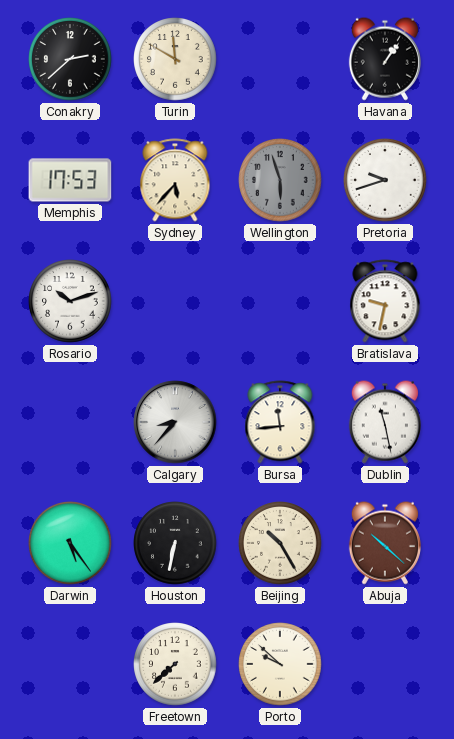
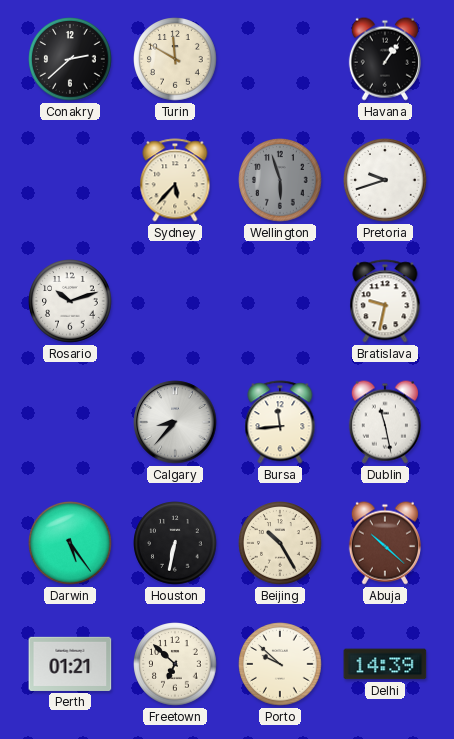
Memphis: 17:53 -> none (70, 180)
Perth: none -> 01:21 (70, 664)
Freetown: 7:38 -> 6:52 (175, 664)
Delhi: none -> 14:39 (385, 664)
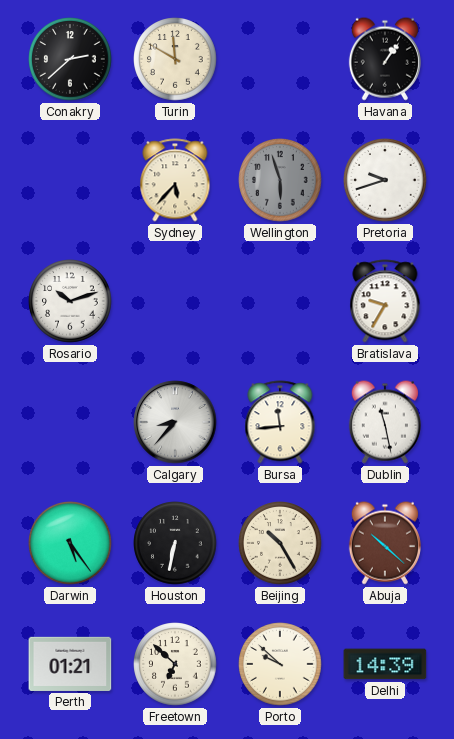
Bratislava: 9:32 -> 9:35 (385, 301)
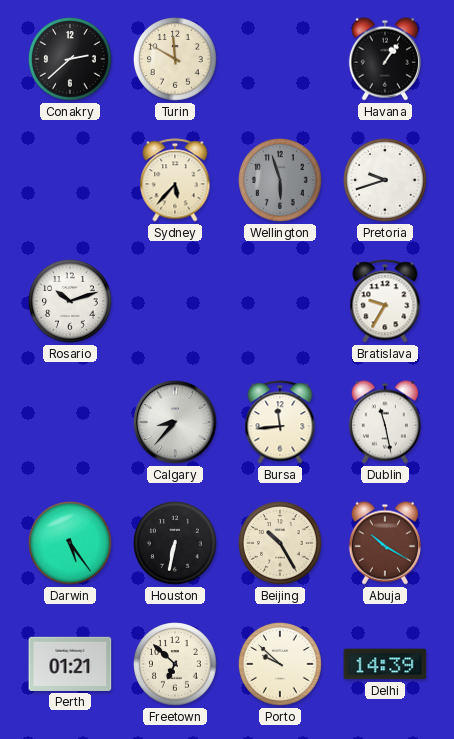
Abuja: 10:22 -> 10:20 (385, 543)
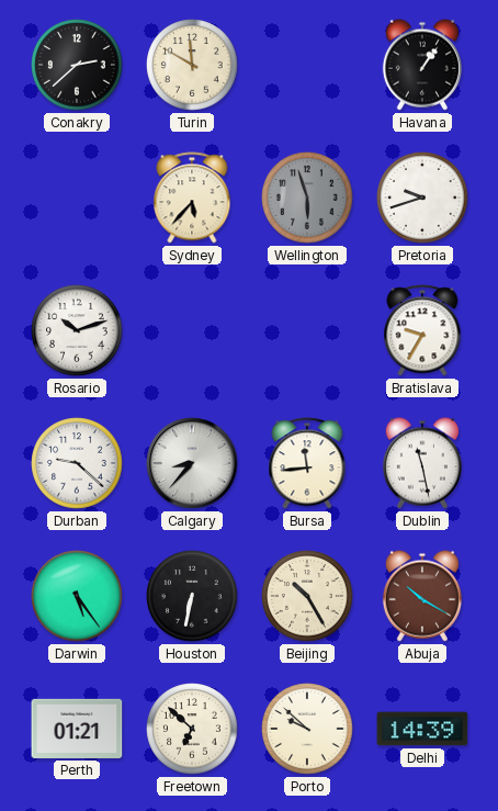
Durban: none -> 9:22 (77, 463)
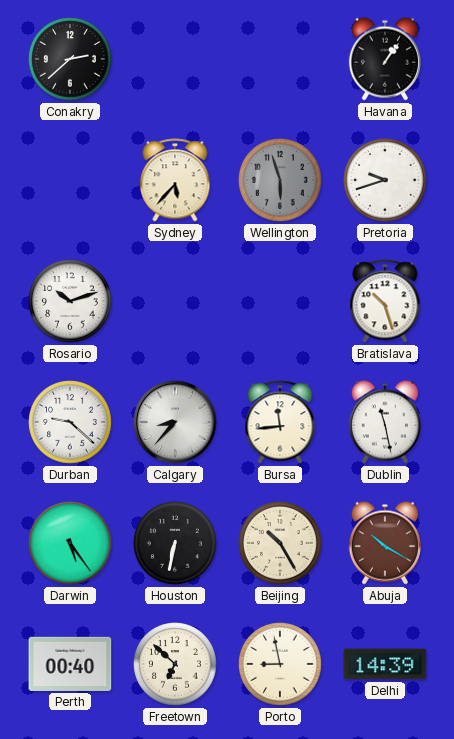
Turin: 11:50 -> none (192, 65)
Bratislava: 9:35 -> 10:27 (385, 301)
Perth: 01:21 -> 00:40 (70, 664)
Porto: 9:52 -> 8:58 (280, 664)
